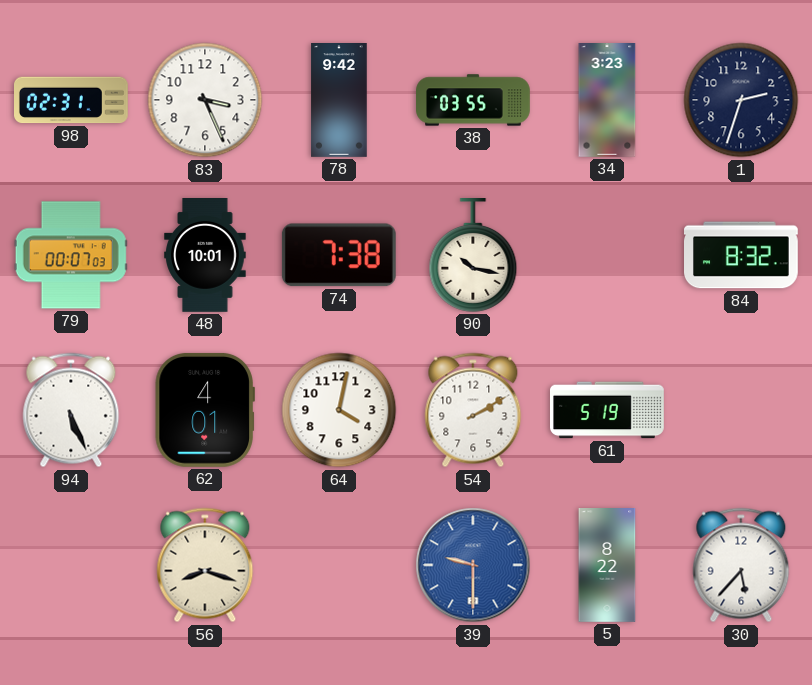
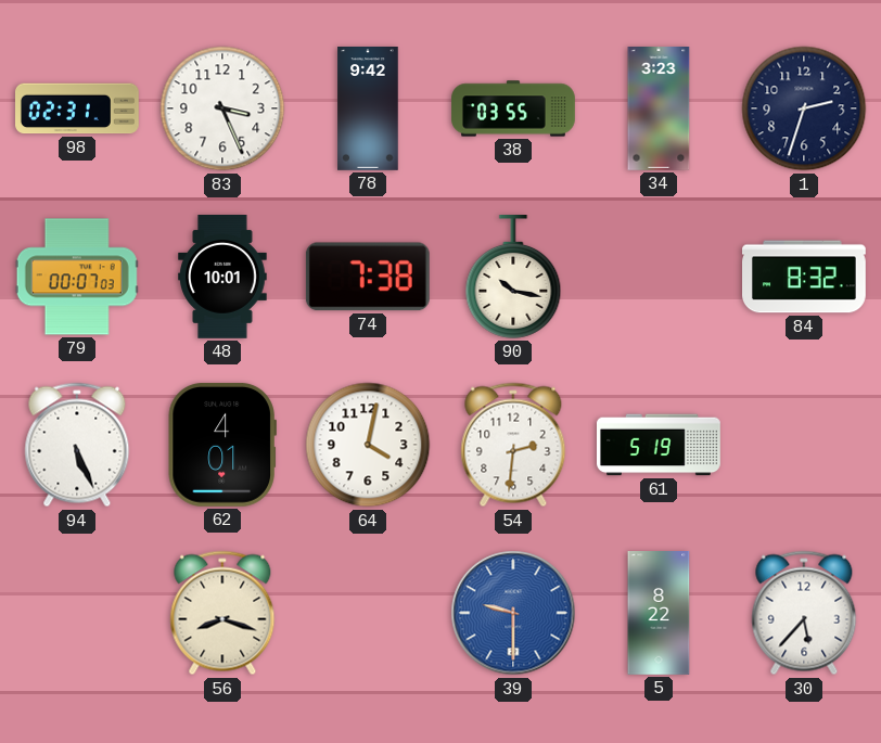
54: 2:10 -> 2:31 (513, 445)
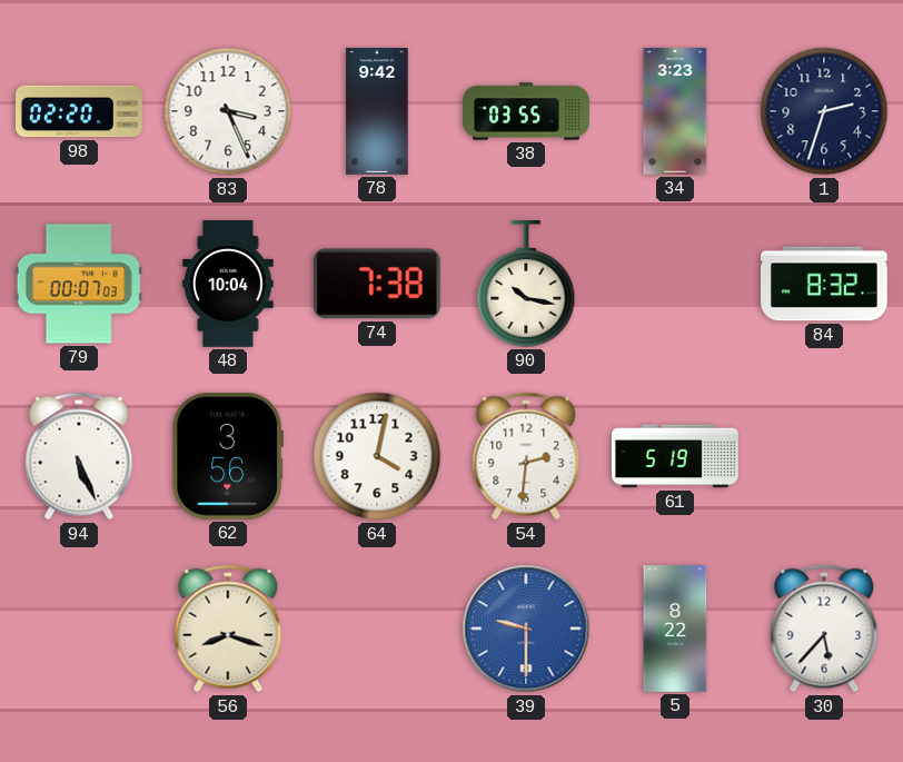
98: 02:31 -> 02:20 (80, 111)
48: 10:01 -> 10:04 (228, 285)
62: 4:01 -> 3:56 (228, 456)
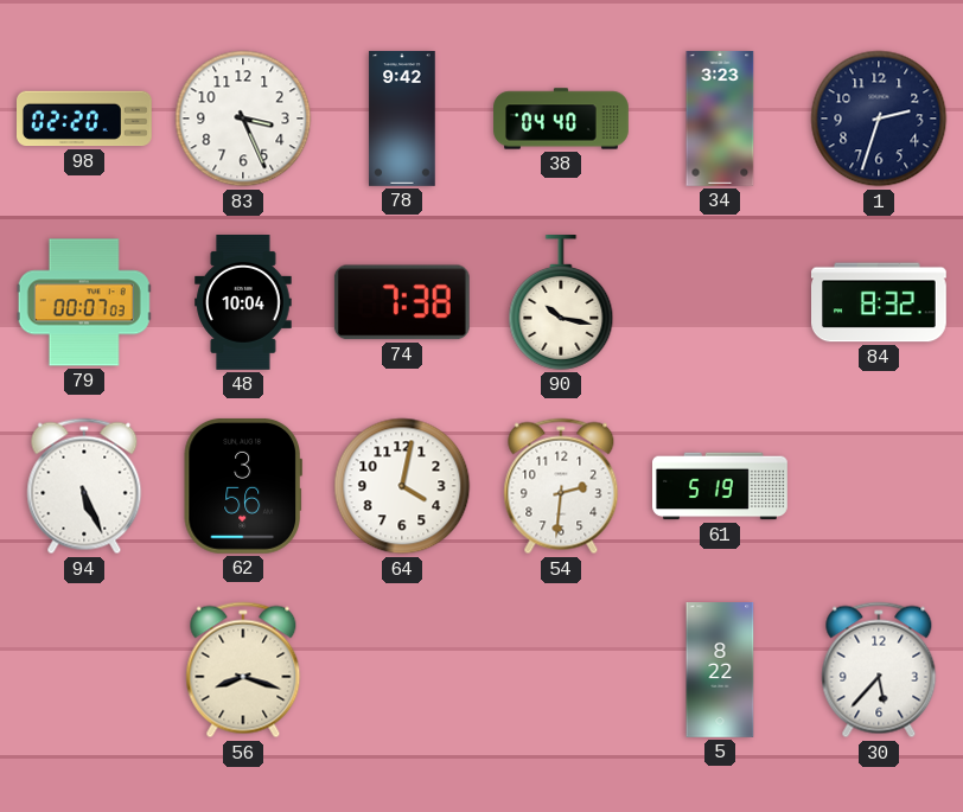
38: 03:55 -> 04:40 (561, 119)
39: 9:30 -> none (526, 629)
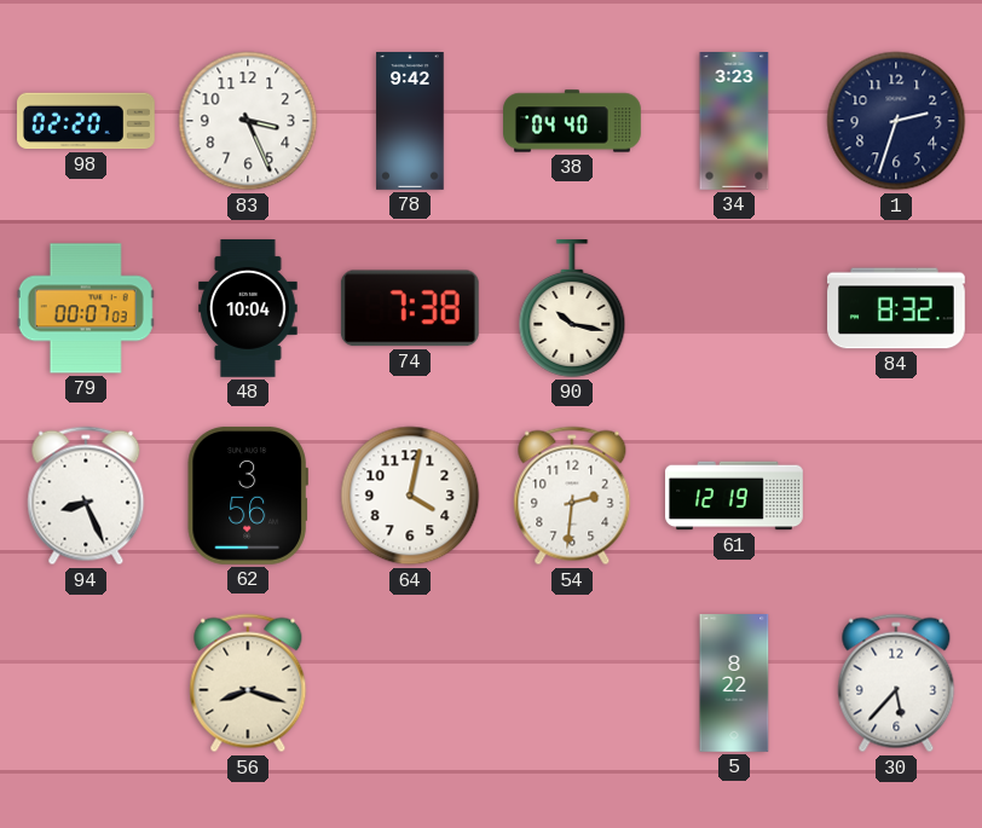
94: 5:26 -> 8:26 (86, 496)
61: 5:19 -> 12:19 (734, 496)
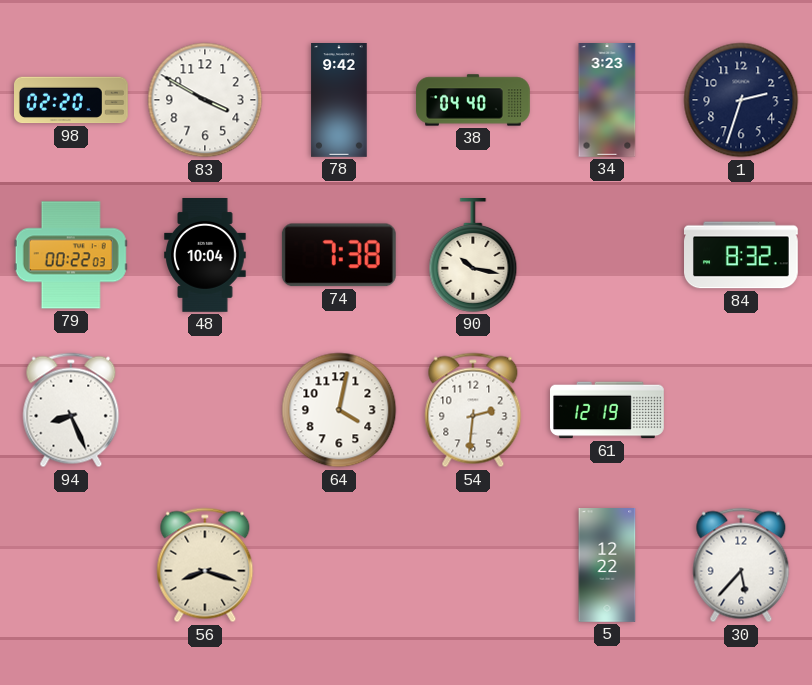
83: 3:26 -> 3:50 (205, 100)
79: 00:07 -> 00:22 (71, 255)
62: 3:56 -> none (248, 496)
5: 8:22 -> 12:22 (607, 566)
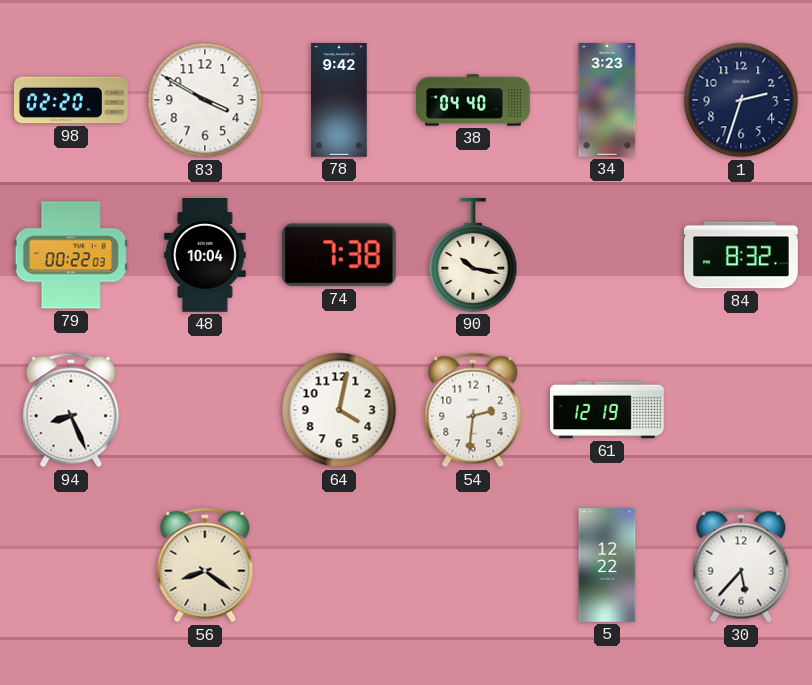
56: 8:18 -> 8:21 (205, 565)
